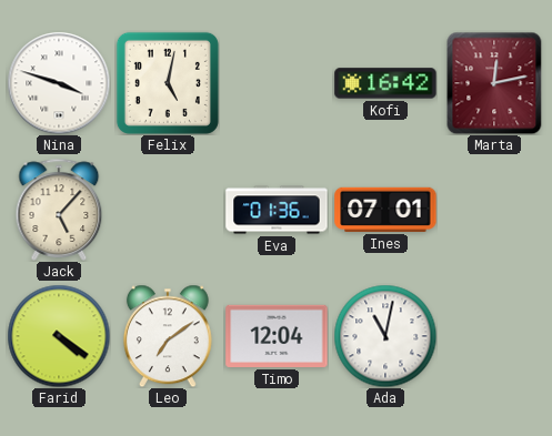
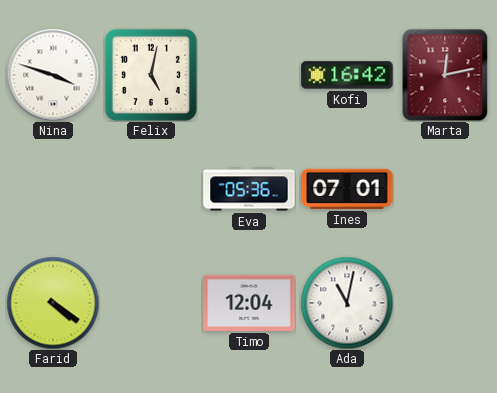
Jack: 5:07 -> none (59, 210)
Eva: 01:36 -> 05:36 (249, 189)
Leo: 7:09 -> none (168, 336)
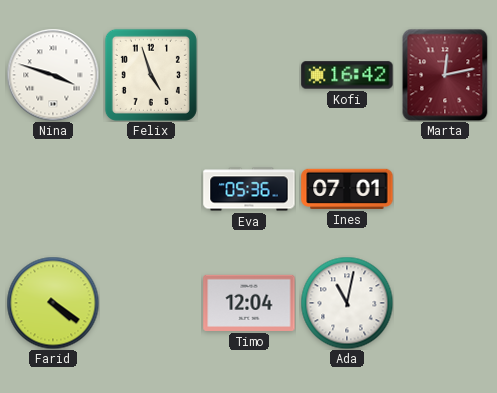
Felix: 5:02 -> 4:57 (151, 75)
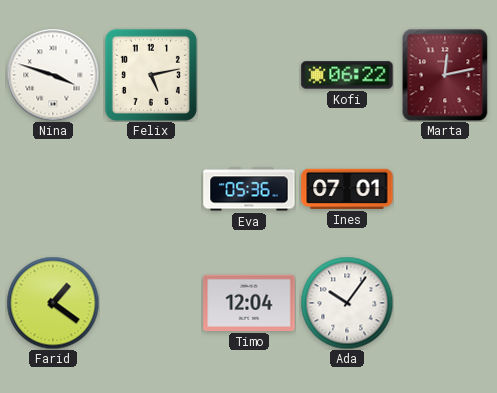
Felix: 4:57 -> 5:13 (151, 75)
Kofi: 16:42 -> 06:22 (347, 75)
Farid: 4:21 -> 1:21 (53, 303)
Ada: 11:02 -> 10:06 (347, 303)
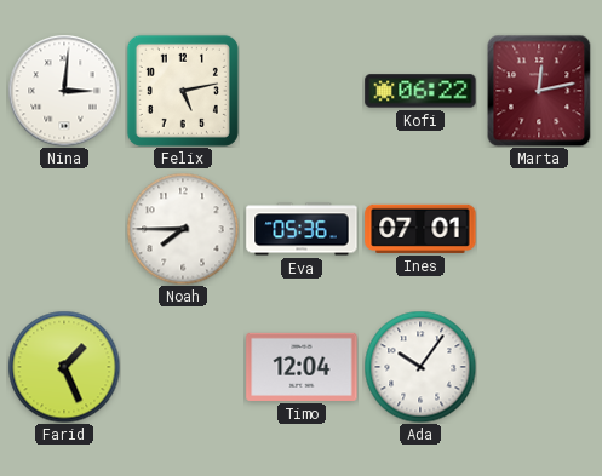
Nina: 3:48 -> 3:01 (64, 91)
Noah: none -> 7:45 (183, 229)
Farid: 1:21 -> 1:26 (64, 367)
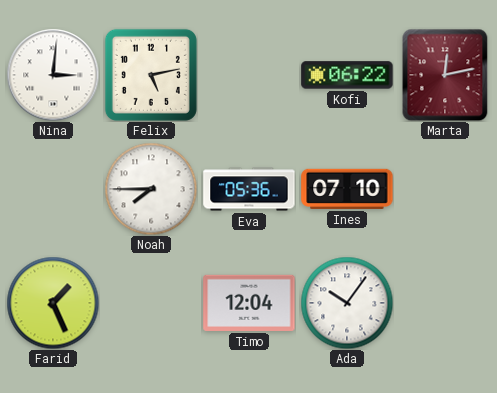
Ines: 07:01 -> 07:10 (347, 189)
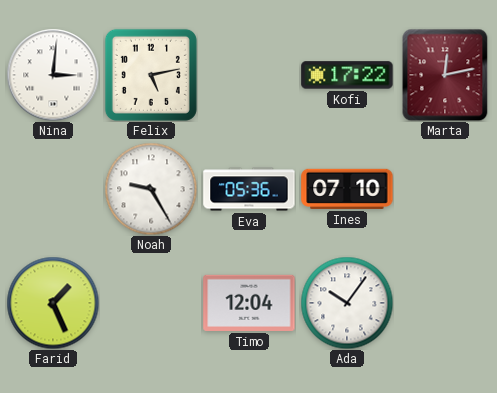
Kofi: 06:22 -> 17:22 (347, 75)
Noah: 7:45 -> 9:25 (151, 189)
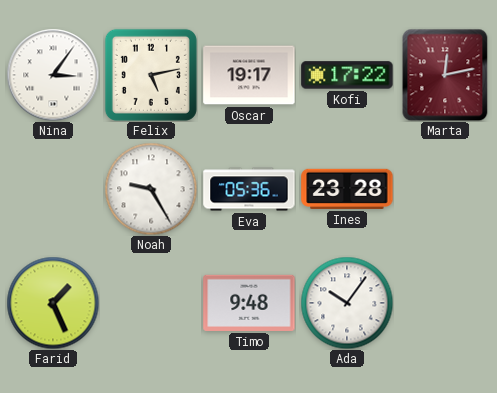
Nina: 3:01 -> 3:06 (53, 75)
Oscar: none -> 19:17 (249, 75)
Ines: 07:10 -> 23:28 (347, 189)
Timo: 12:04 -> 9:48 (249, 303)
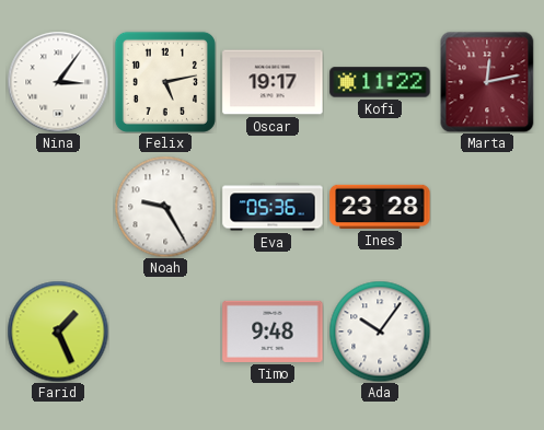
Kofi: 17:22 -> 11:22 (380, 82)
